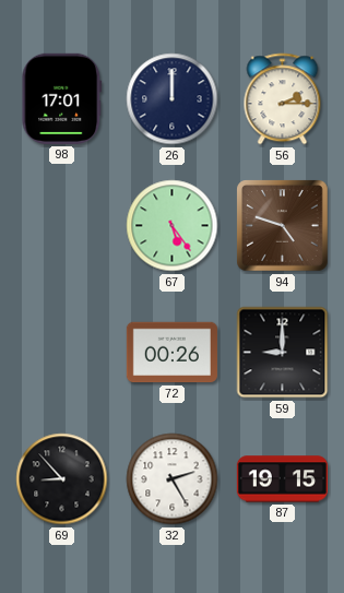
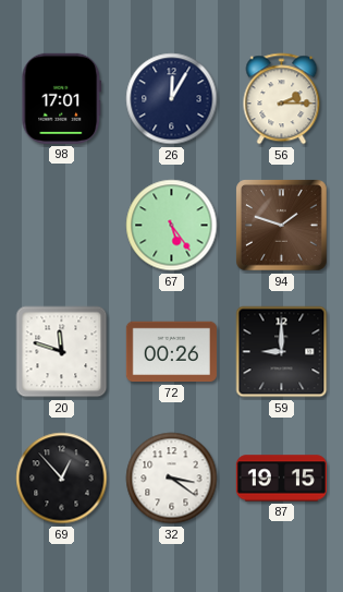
26: 12:00 -> 12:05 (172, 99)
94: 4:48 -> 1:48 (282, 226)
20: none -> 11:48 (62, 352)
69: 8:53 -> 12:53 (62, 479)
32: 2:25 -> 3:21 (172, 479)
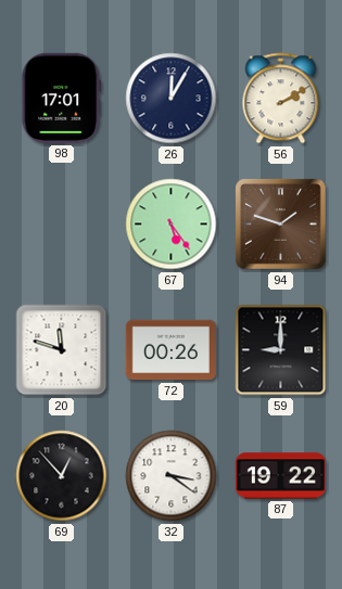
56: 2:15 -> 2:10 (281, 99)
87: 19:15 -> 19:22 (280, 476)
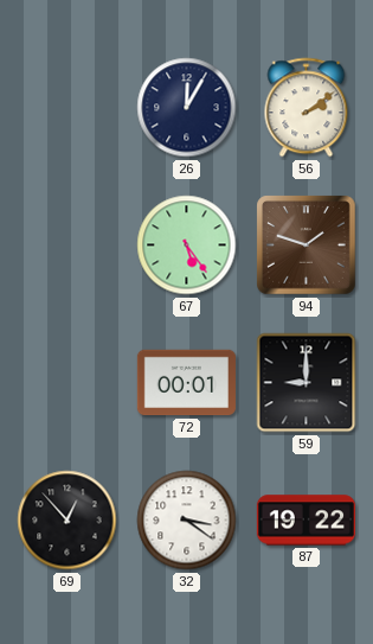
98: 17:01 -> none (62, 98)
56: 2:10 -> 2:09 (307, 108)
20: 11:48 -> none (62, 350)
72: 00:26 -> 00:01 (186, 383)
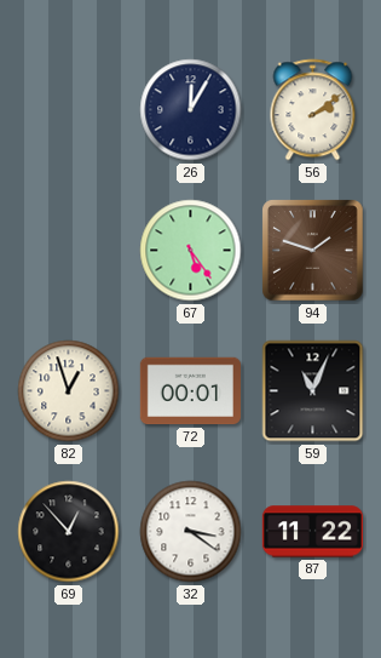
82: none -> 12:57 (69, 391)
59: 9:00 -> 11:04 (313, 391)
87: 19:22 -> 11:22 (312, 532)
